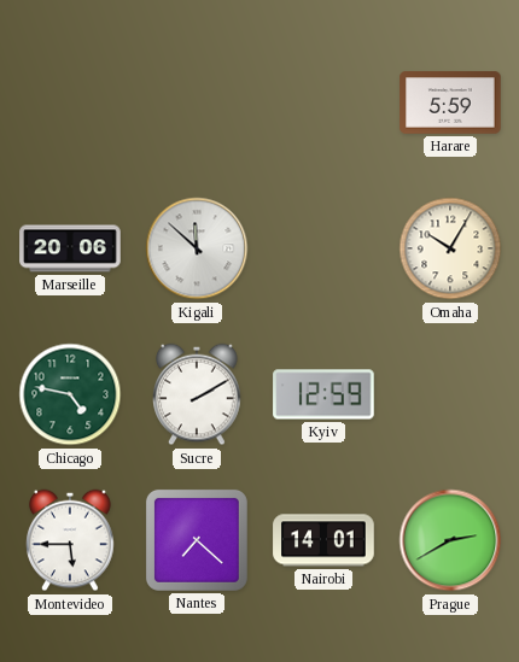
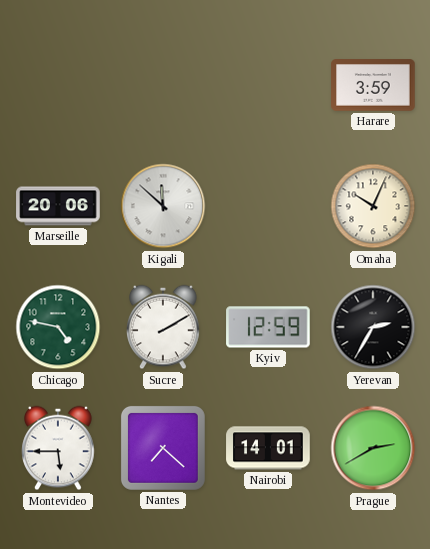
Harare: 5:59 -> 3:59 (373, 85)
Omaha: 10:05 -> 10:04 (373, 206)
Yerevan: none -> 2:35 (373, 327)
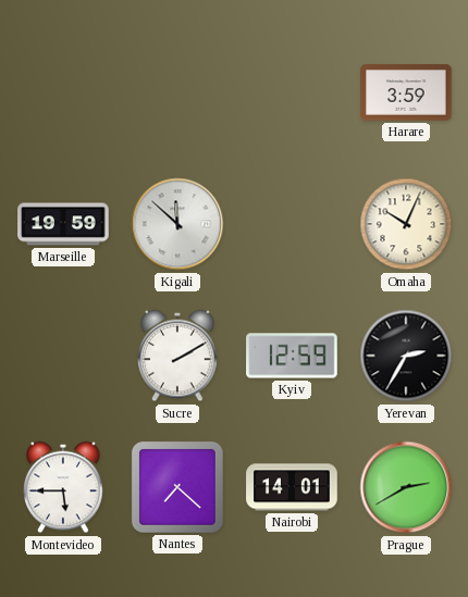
Marseille: 20:06 -> 19:59 (63, 224)
Chicago: 4:47 -> none (58, 327)
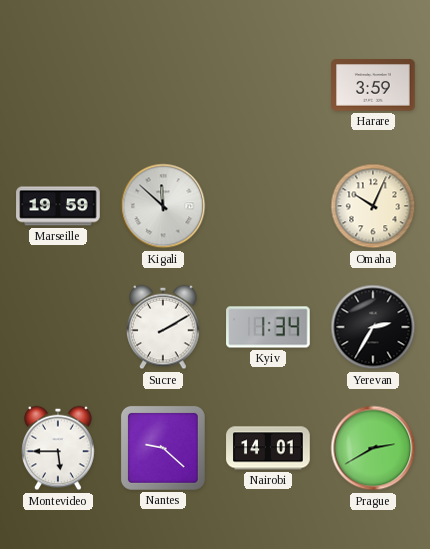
Kyiv: 12:59 -> 1:34 (268, 327)
Nantes: 7:22 -> 9:22 (163, 448)
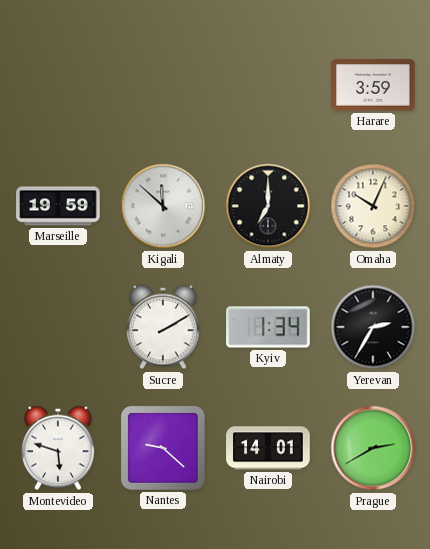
Almaty: none -> 7:00 (268, 206)
Montevideo: 5:45 -> 5:48 (58, 448)
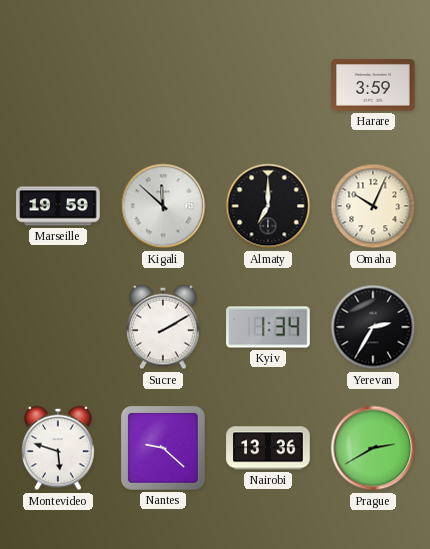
Nairobi: 14:01 -> 13:36 (268, 448)
